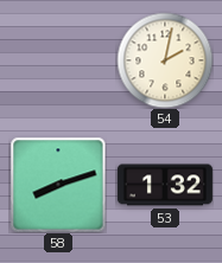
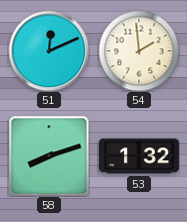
51: none -> 12:11 (49, 51)
54: 2:02 -> 1:59 (139, 51)
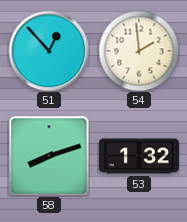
51: 12:11 -> 12:53 (49, 51)
